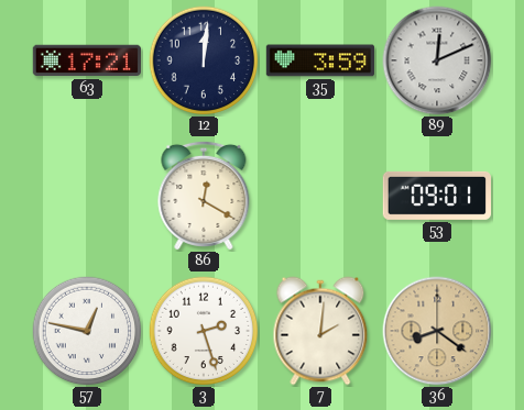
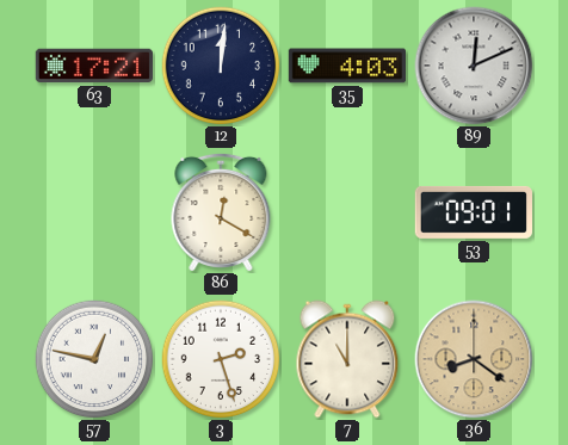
35: 3:59 -> 4:03 (346, 66)
7: 2:01 -> 11:00 (347, 359)
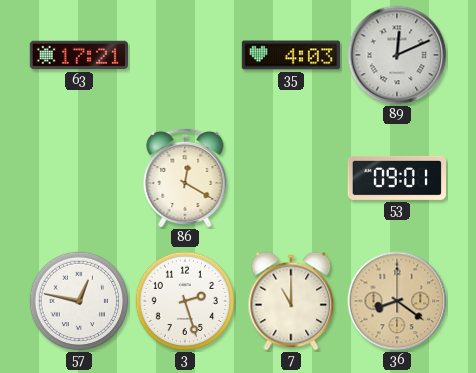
12: 12:01 -> none (221, 66)
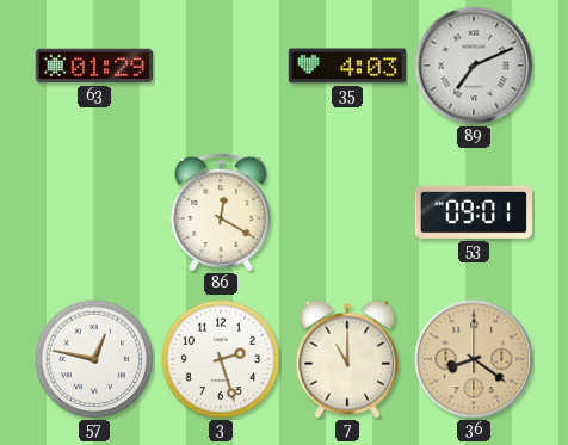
63: 17:21 -> 01:29 (93, 66)
89: 12:11 -> 7:11 (474, 66)
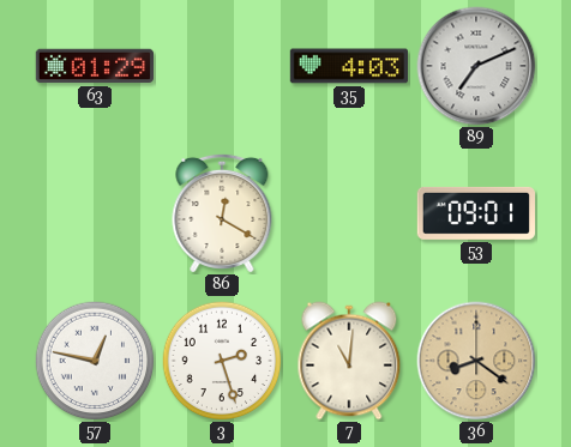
7: 11:00 -> 11:01 (349, 361)
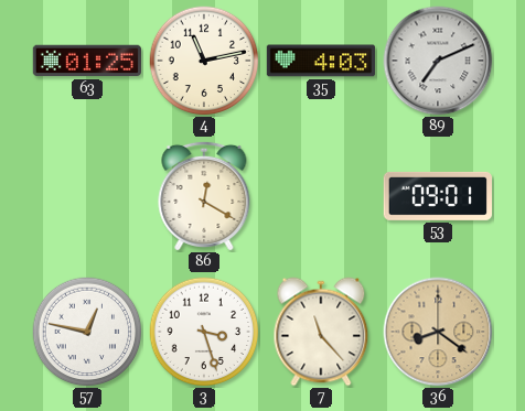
63: 01:29 -> 01:25 (86, 61)
4: none -> 11:13 (204, 61)
3: 2:27 -> 3:27 (204, 332)
7: 11:01 -> 11:23 (321, 332)
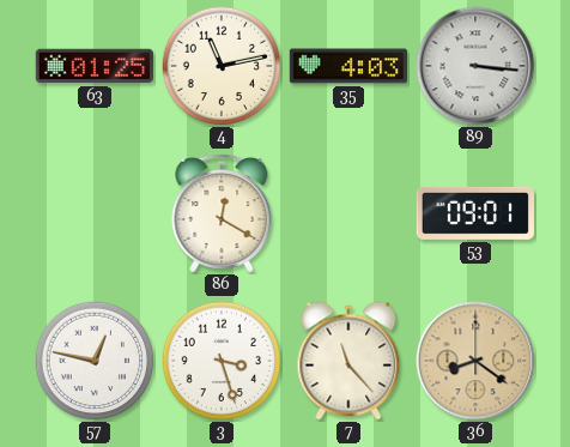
89: 7:11 -> 3:16 (475, 66)
